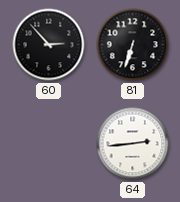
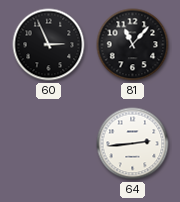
60: 2:53 -> 2:56 (49, 45)
81: 6:33 -> 11:07 (133, 45)
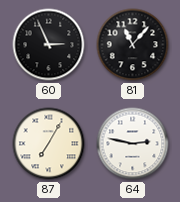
87: none -> 7:05 (49, 144)
64: 2:44 -> 2:47 (133, 144)
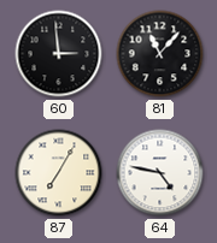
60: 2:56 -> 2:59 (59, 54)
64: 2:47 -> 4:47 (160, 173)
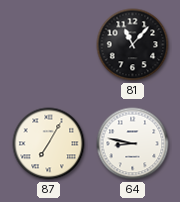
60: 2:59 -> none (59, 54)
64: 4:47 -> 8:47 (133, 144)
